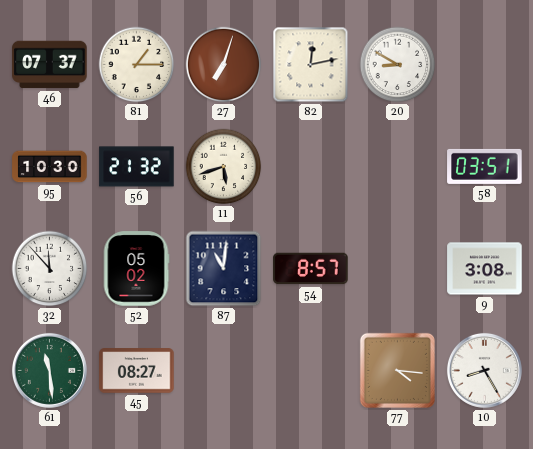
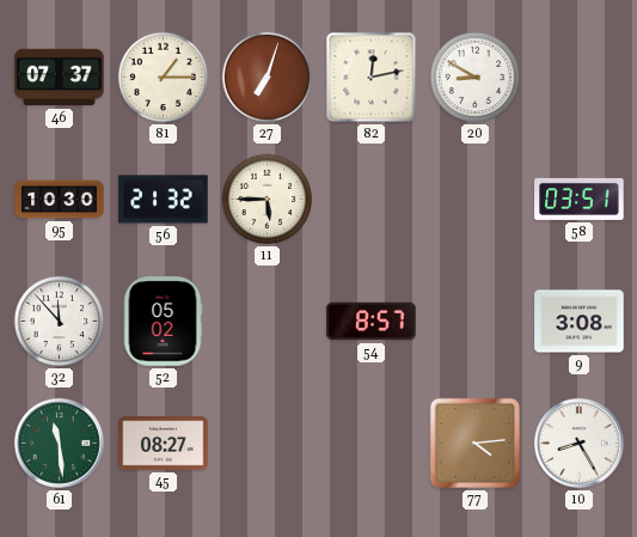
11: 5:42 -> 5:45 (268, 200)
87: 11:01 -> none (224, 269)
77: 4:16 -> 4:14 (474, 443)
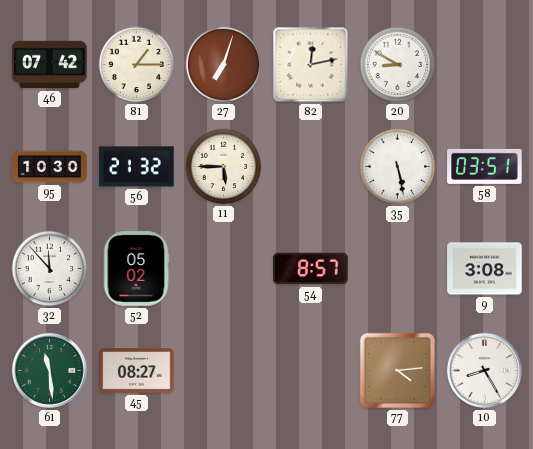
46: 07:37 -> 07:42 (50, 65)
35: none -> 5:28 (398, 167)
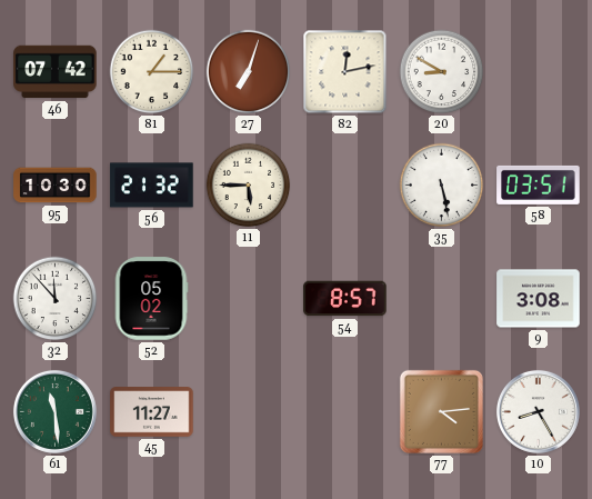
45: 08:27 -> 11:27 (152, 412)
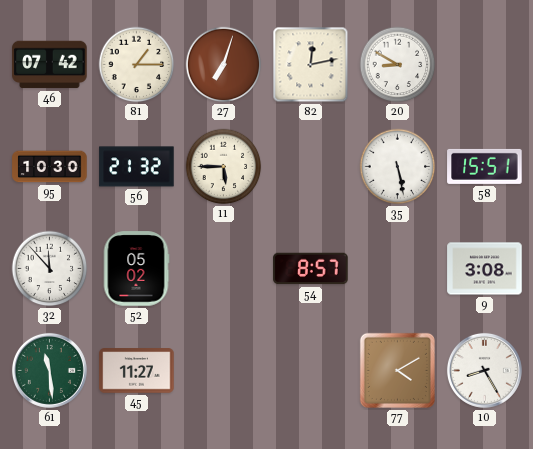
58: 03:51 -> 15:51 (485, 166)
77: 4:14 -> 4:10 (397, 370)
